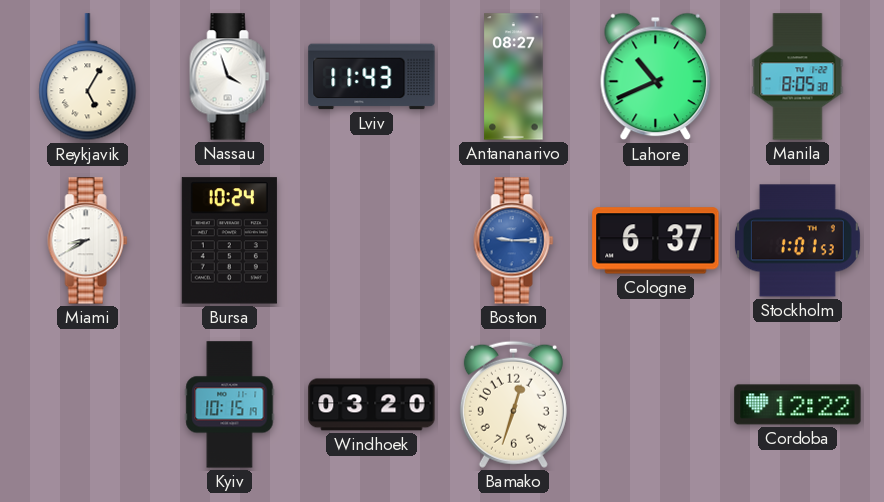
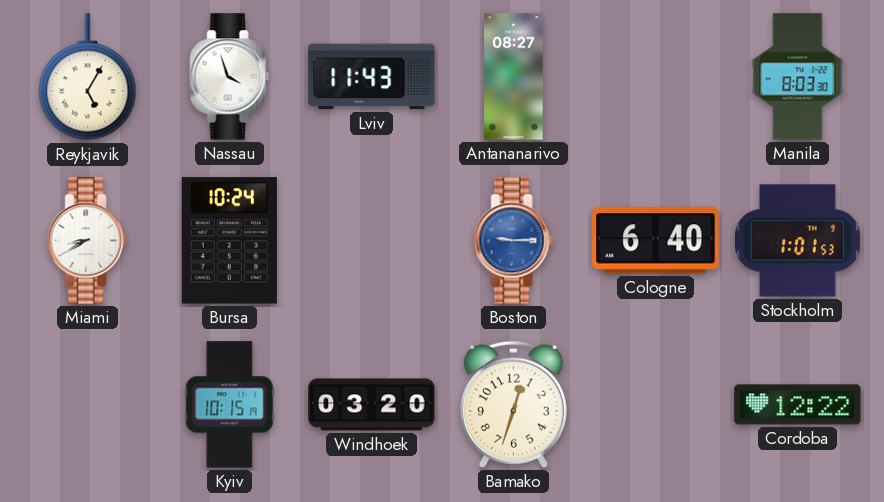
Lahore: 10:41 -> none (656, 77)
Manila: 8:05 -> 8:03 (798, 77)
Cologne: 6:37 -> 6:40 (656, 241)
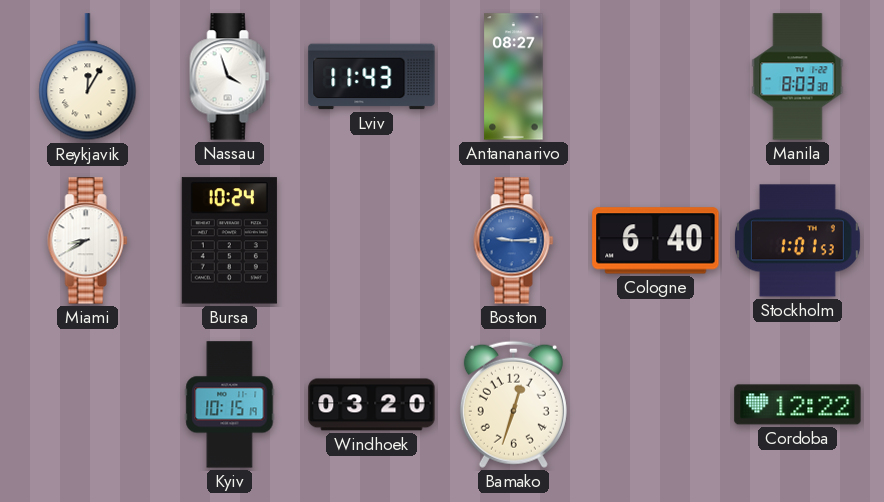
Reykjavik: 5:05 -> 12:05 (88, 77)
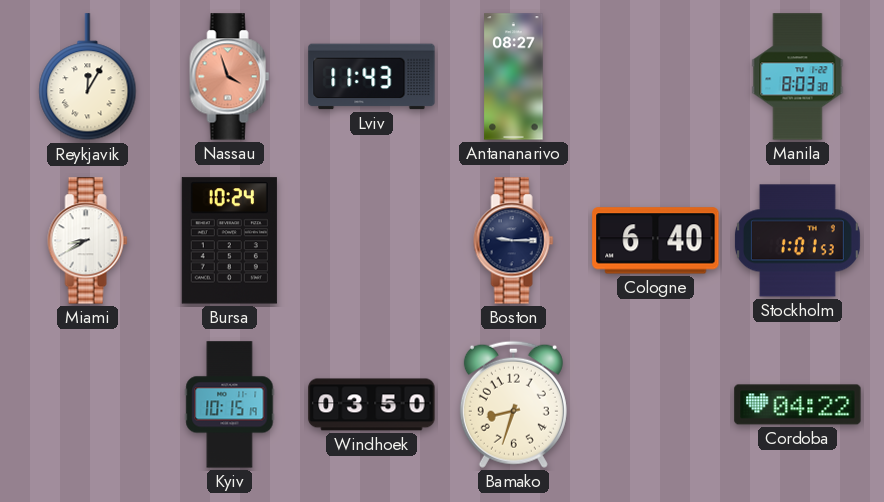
Nassau dial: white -> salmon (230, 77)
Boston dial: blue -> navy (514, 241)
Windhoek: 03:20 -> 03:50 (372, 405)
Bamako: 12:33 -> 8:33 (513, 404)
Cordoba: 12:22 -> 04:22 (798, 405)
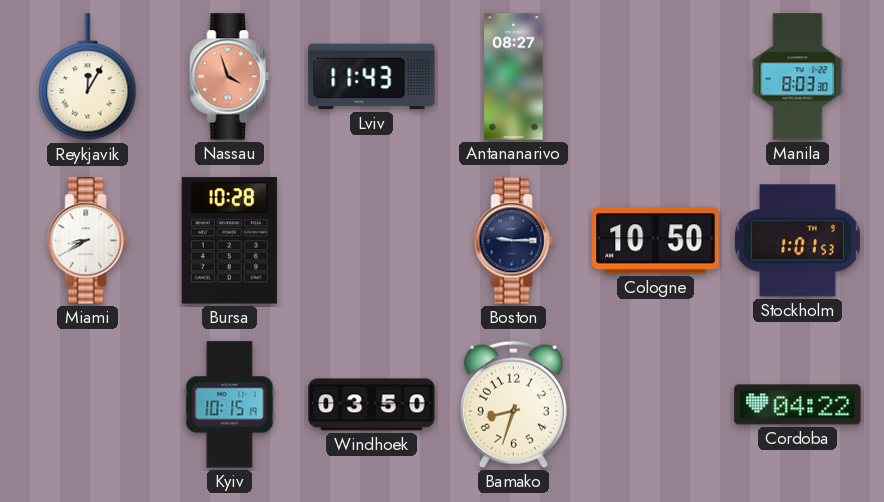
Bursa: 10:24 -> 10:28 (229, 241)
Cologne: 6:40 -> 10:50 (656, 241)
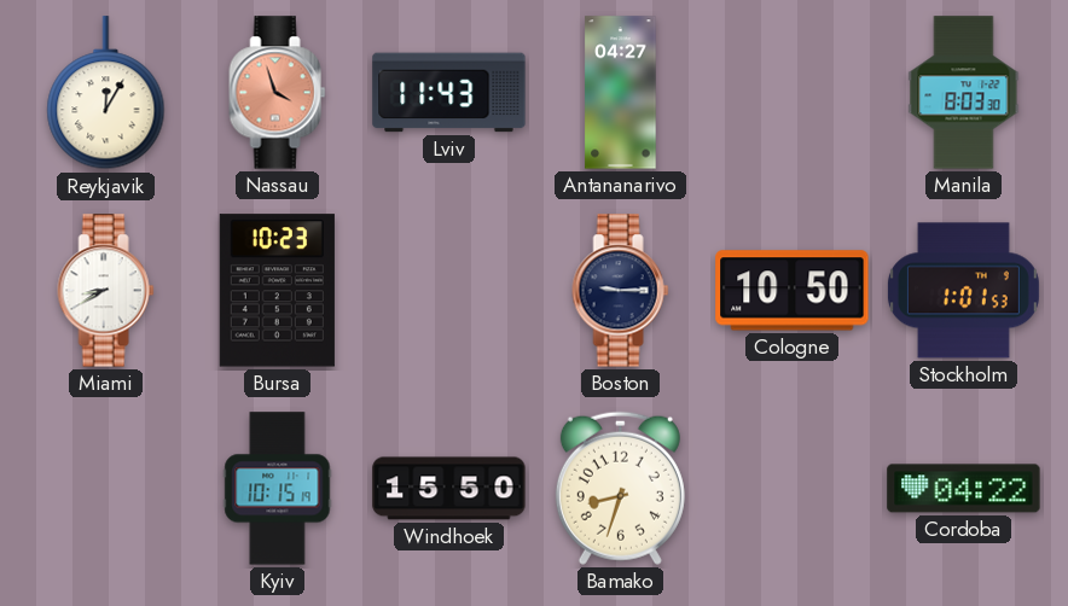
Antananarivo: 08:27 -> 04:27 (621, 93)
Bursa: 10:28 -> 10:23 (277, 291)
Windhoek: 03:50 -> 15:50 (449, 489)
